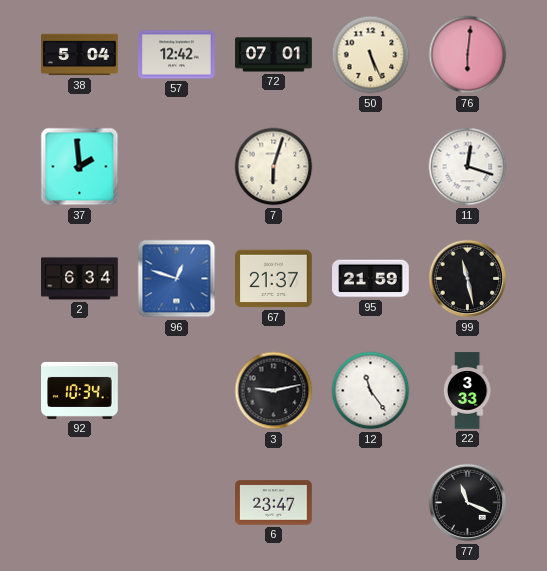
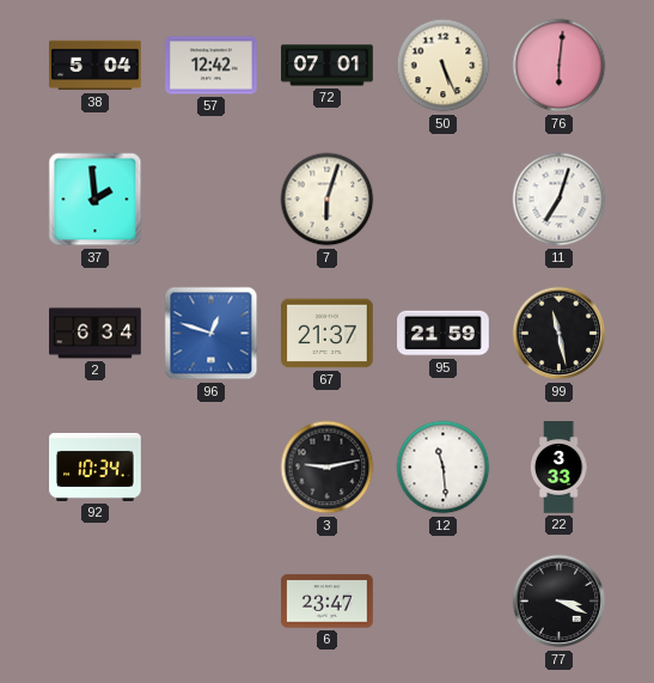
11: 12:18 -> 7:03 (560, 200)
12: 11:24 -> 11:29 (444, 468)
77: 11:19 -> 3:19 (560, 602)
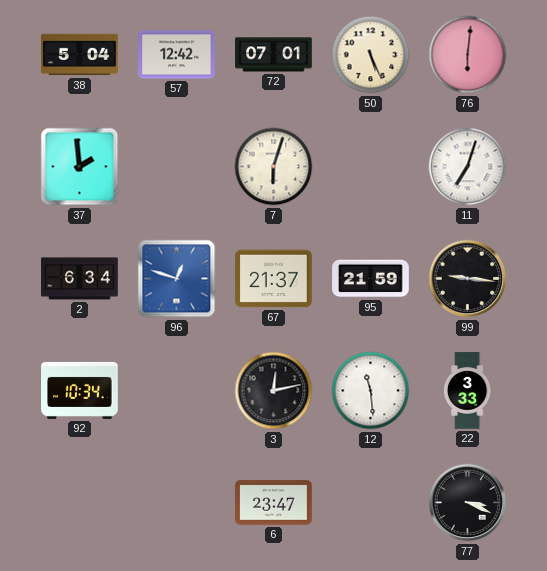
99: 11:28 -> 9:16 (468, 279)
3: 9:13 -> 12:13 (274, 391)
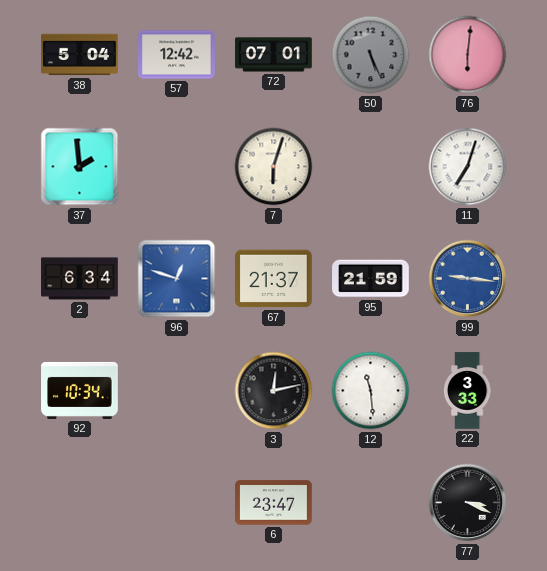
50 dial: cream -> grey (371, 55)
99 dial: black -> blue (468, 279)
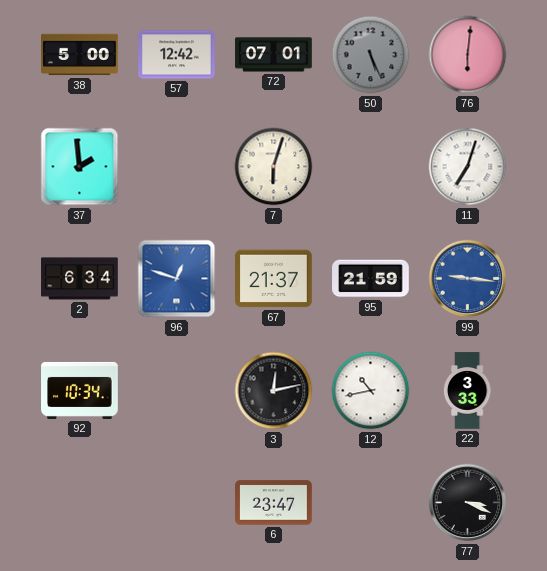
38: 5:04 -> 5:00 (80, 55)
12: 11:29 -> 10:43 (371, 391)
